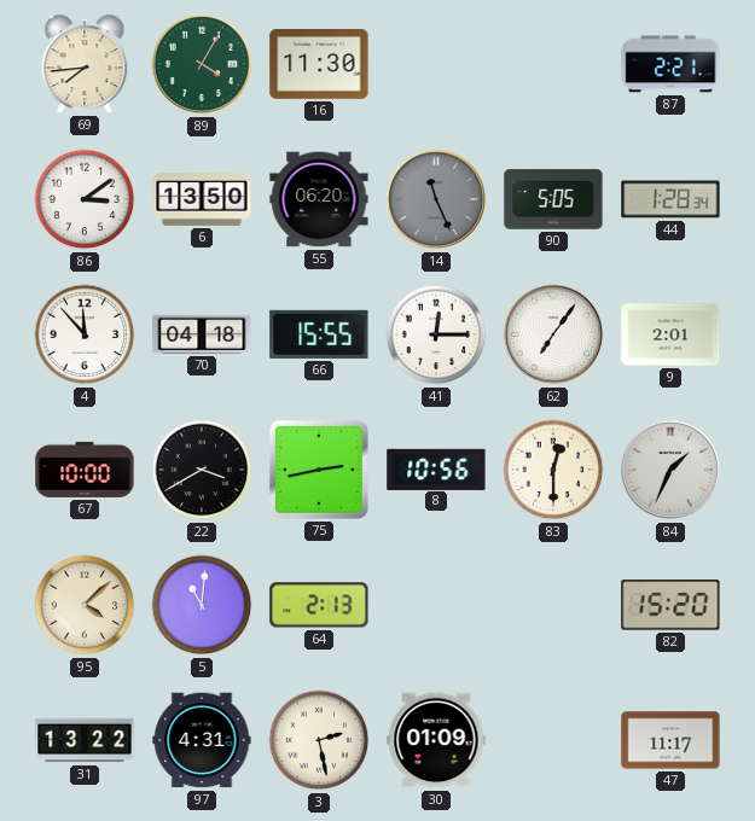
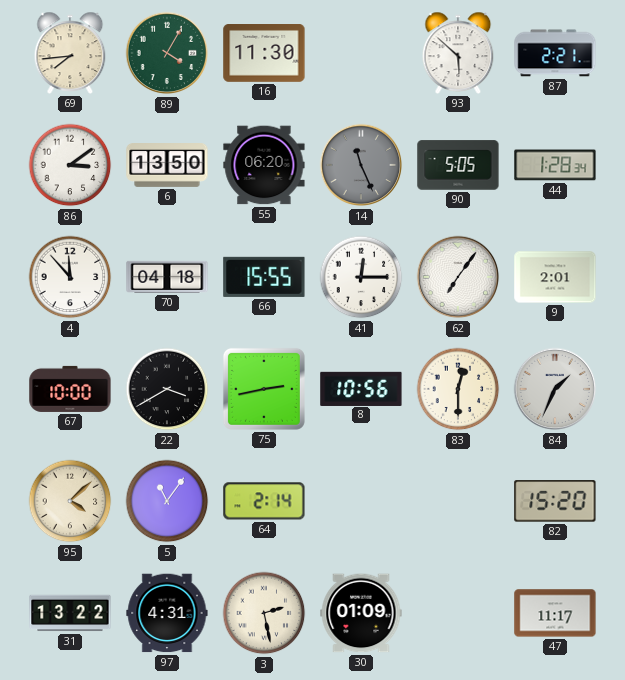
93: none -> 5:52 (458, 53)
5: 11:01 -> 11:06 (167, 501)
64: 2:13 -> 2:14 (264, 501)
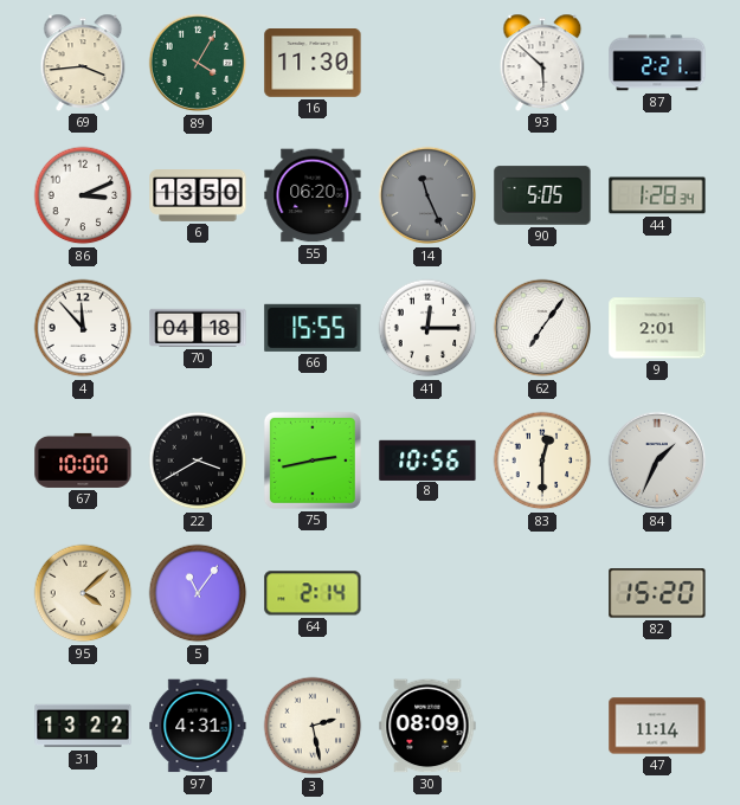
69: 7:44 -> 3:44 (83, 63)
86: 3:09 -> 3:11 (83, 195)
30: 01:09 -> 08:09 (427, 726)
47: 11:17 -> 11:14 (657, 726)
